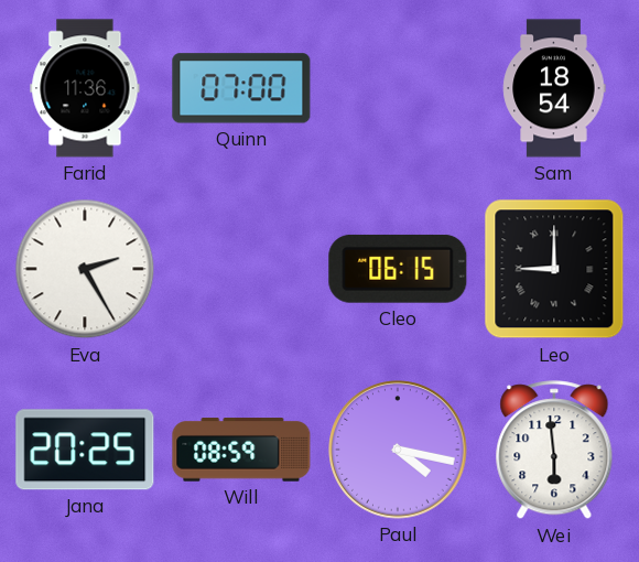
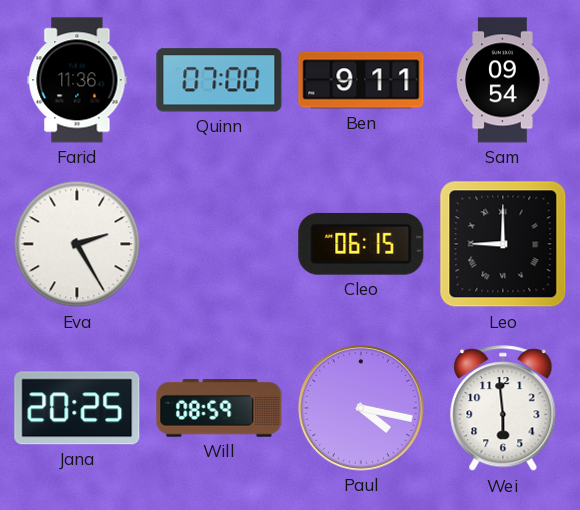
Ben: none -> 9:11 (361, 80)
Sam: 18:54 -> 09:54 (503, 80)
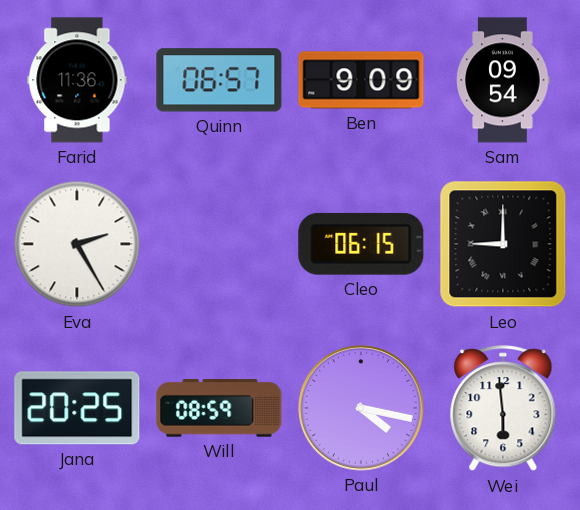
Quinn: 07:00 -> 06:57 (219, 80)
Ben: 9:11 -> 9:09 (361, 80)
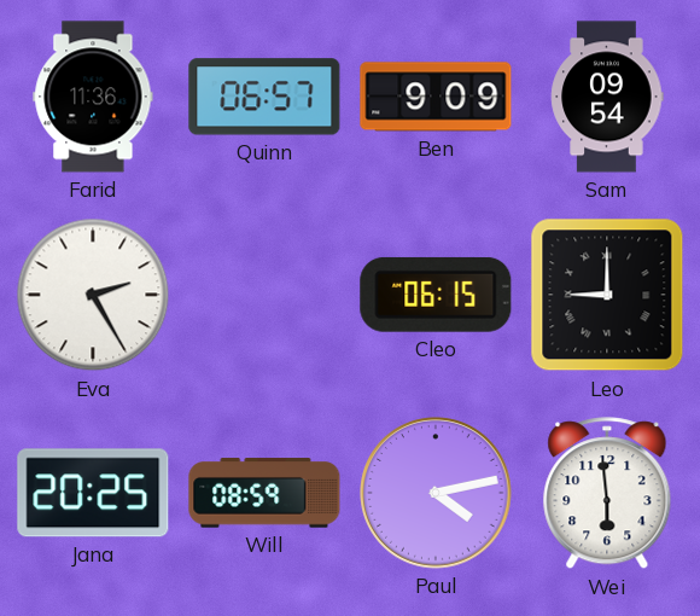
Paul: 4:17 -> 4:13 (436, 493)
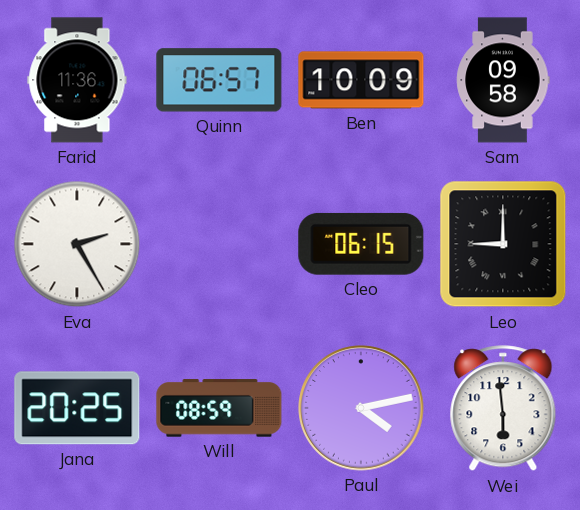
Ben: 9:09 -> 10:09 (361, 80)
Sam: 09:54 -> 09:58 (503, 80)
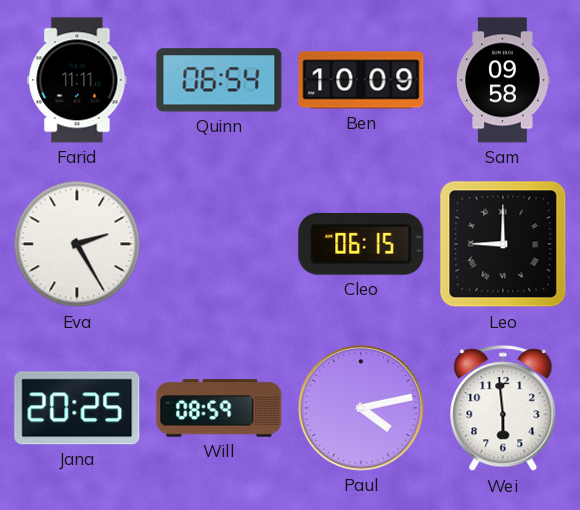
Farid: 11:36 -> 11:11 (77, 80)
Quinn: 06:57 -> 06:54 (219, 80)
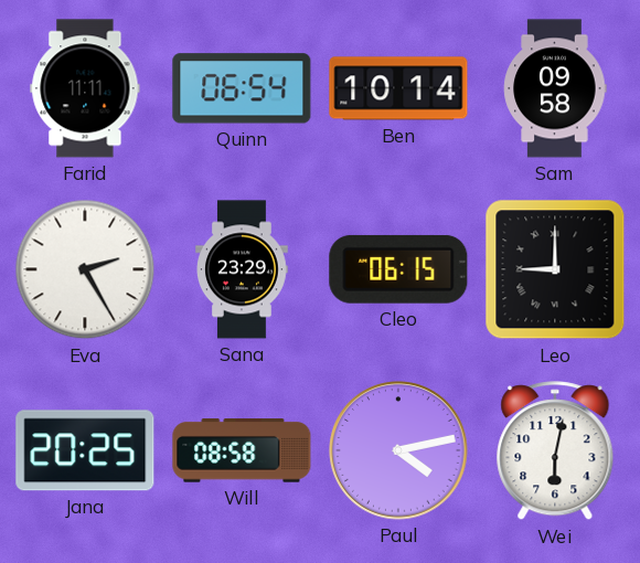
Ben: 10:09 -> 10:14 (398, 88)
Sana: none -> 23:29 (242, 269)
Will: 08:59 -> 08:58 (242, 450)
Wei: 5:59 -> 6:02 (555, 452)
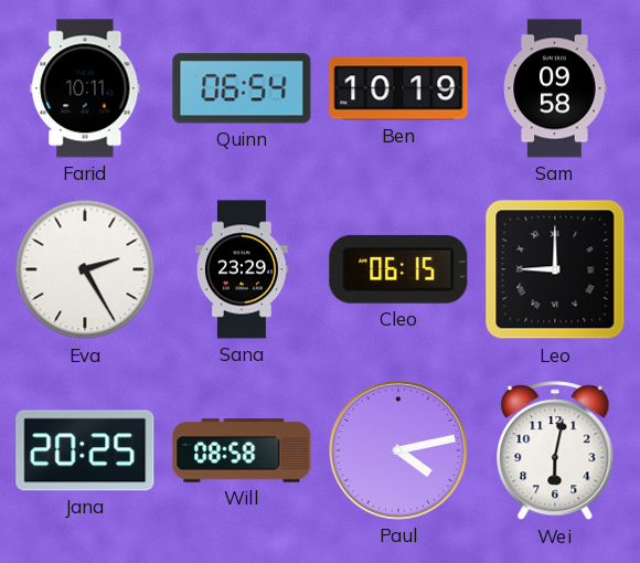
Farid: 11:11 -> 10:11 (85, 88)
Ben: 10:14 -> 10:19 (398, 88)
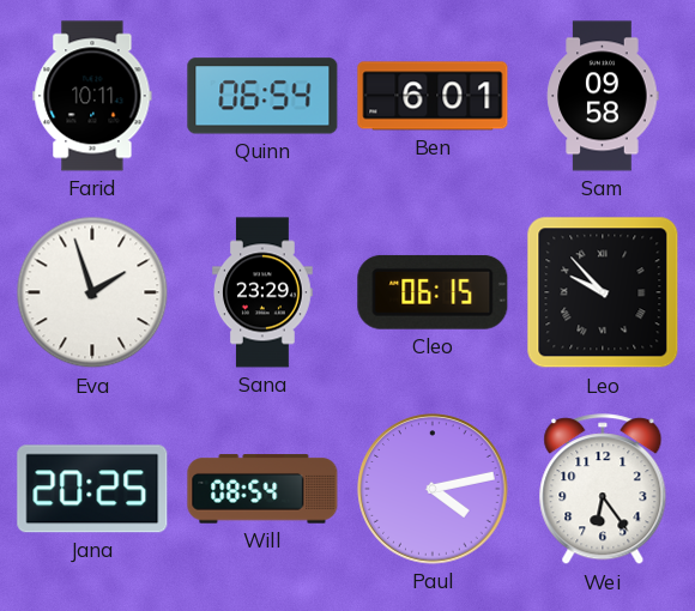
Ben: 10:19 -> 6:01 (433, 96)
Eva: 2:25 -> 1:57 (92, 292)
Leo: 9:00 -> 9:53 (603, 292)
Will: 08:58 -> 08:54 (262, 489)
Wei: 6:02 -> 6:24 (603, 490)
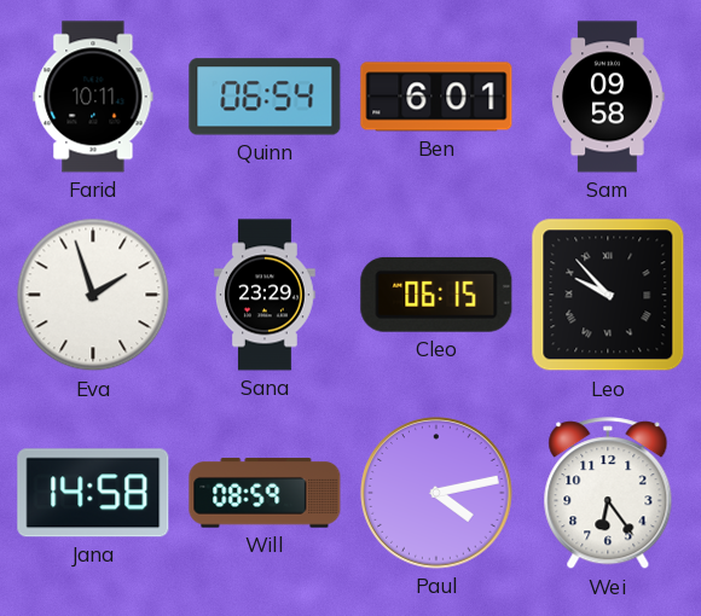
Jana: 20:25 -> 14:58 (93, 493)
Will: 08:54 -> 08:59 (265, 493)
